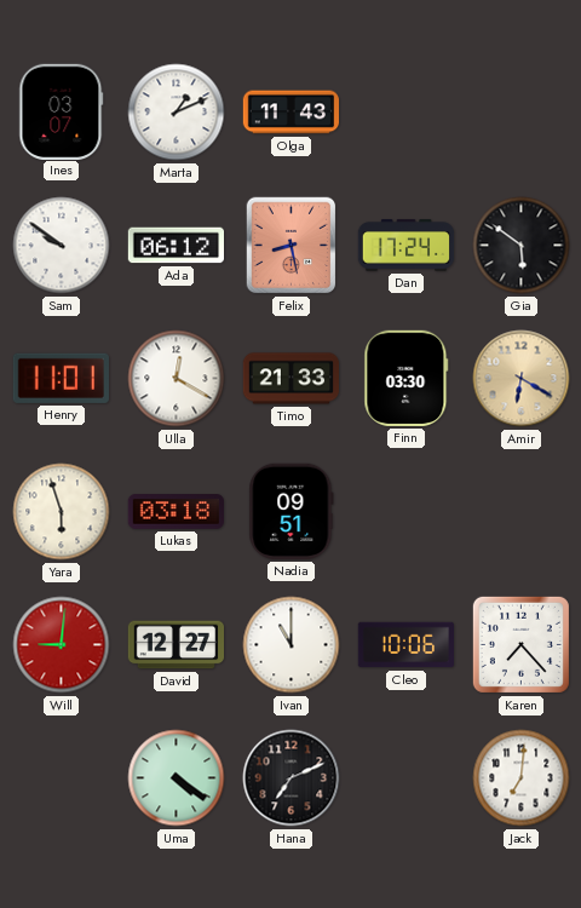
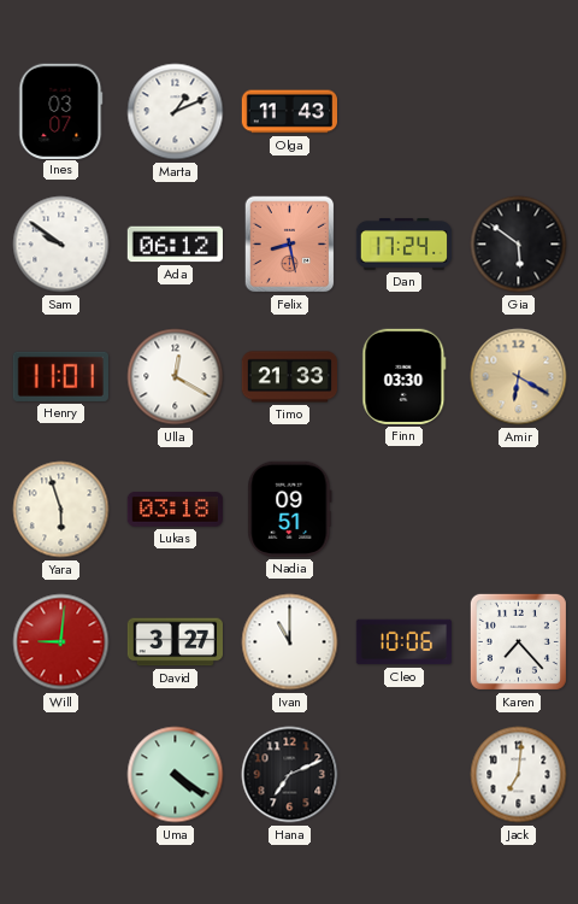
David: 12:27 -> 3:27 (175, 642)
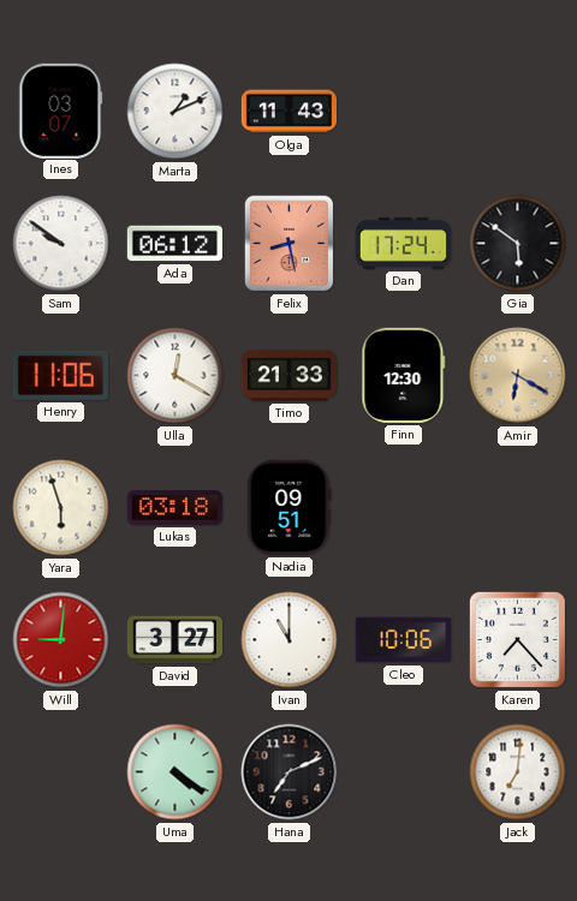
Henry: 11:01 -> 11:06 (60, 375)
Finn: 03:30 -> 12:30 (404, 375)
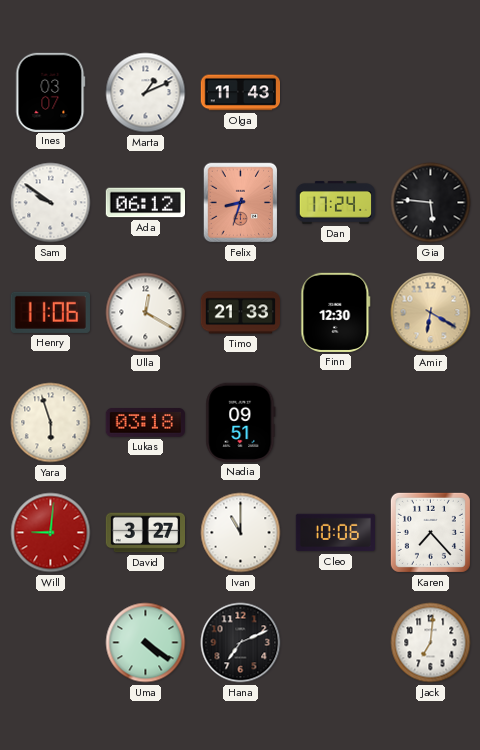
Felix: 8:28 -> 8:33 (241, 203)
Gia: 5:51 -> 5:46 (431, 203)
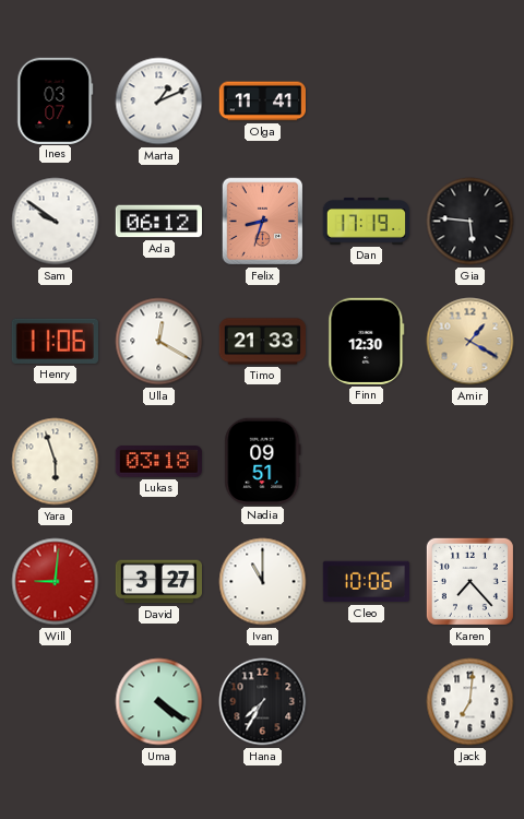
Olga: 11:43 -> 11:41 (262, 102)
Dan: 17:24 -> 17:19 (367, 222)
Amir: 6:20 -> 1:20 (471, 342)
Hana: 7:11 -> 7:35 (263, 702)
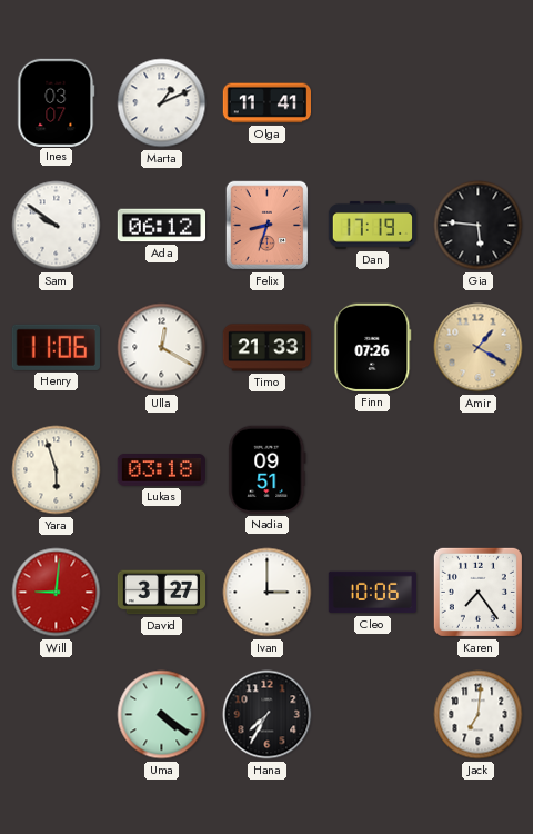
Finn: 12:30 -> 07:26 (373, 347)
Ivan: 11:00 -> 3:00 (268, 593)
Karen: 7:23 -> 7:24 (477, 592)
